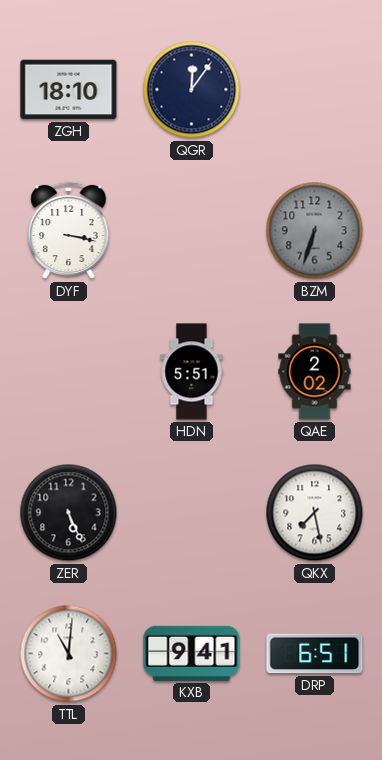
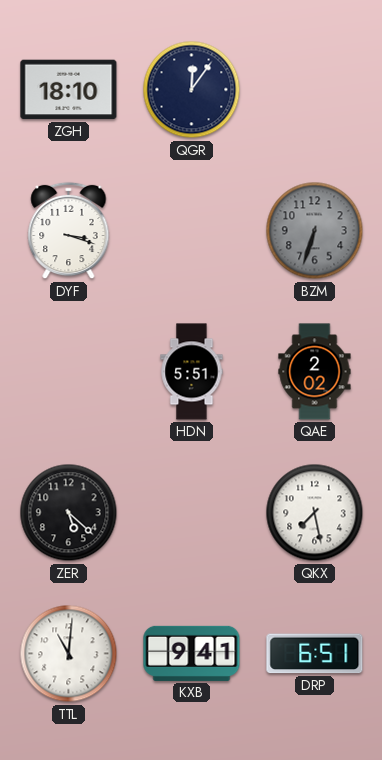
DYF: 3:17 -> 3:18 (69, 231)
ZER: 5:26 -> 5:22 (69, 513)
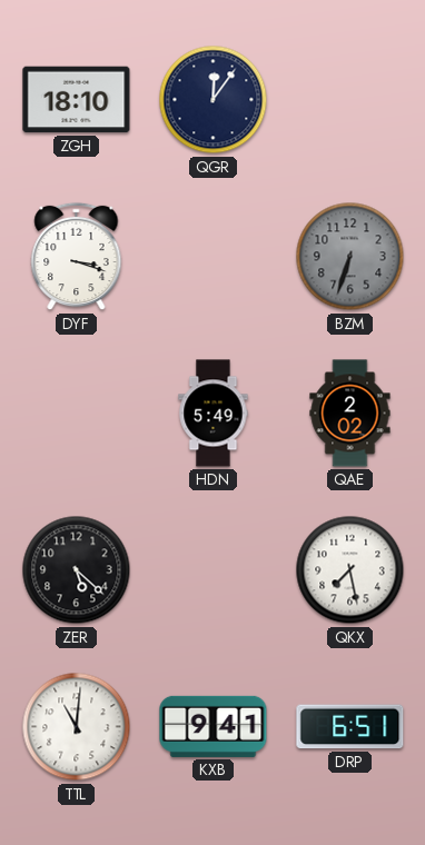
HDN: 5:51 -> 5:49 (214, 414)
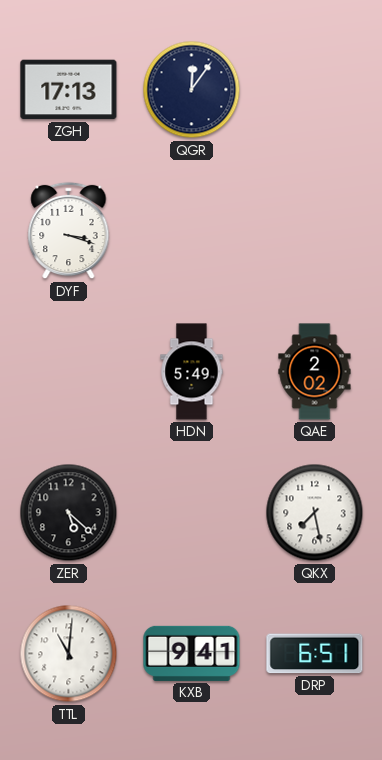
ZGH: 18:10 -> 17:13 (69, 90)
BZM: 6:33 -> none (350, 257)
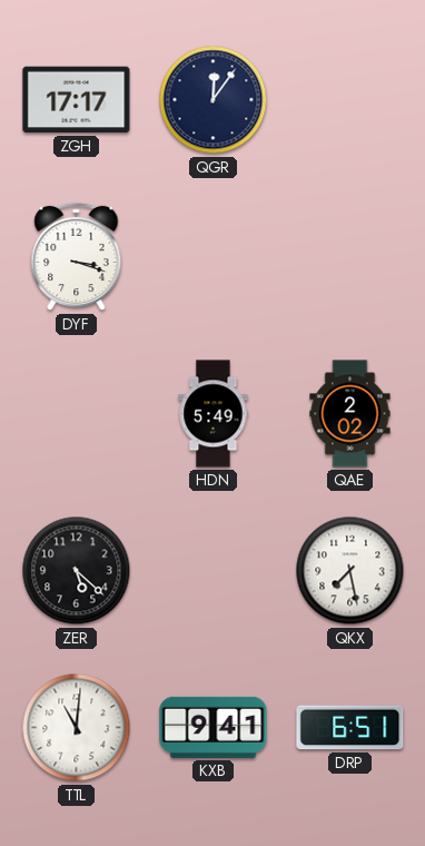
ZGH: 17:13 -> 17:17 (77, 100)
